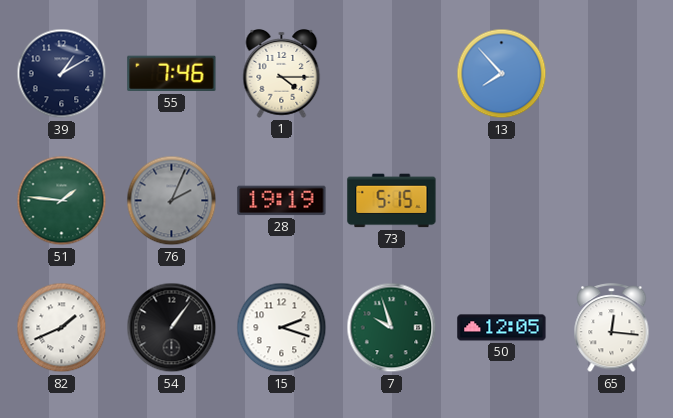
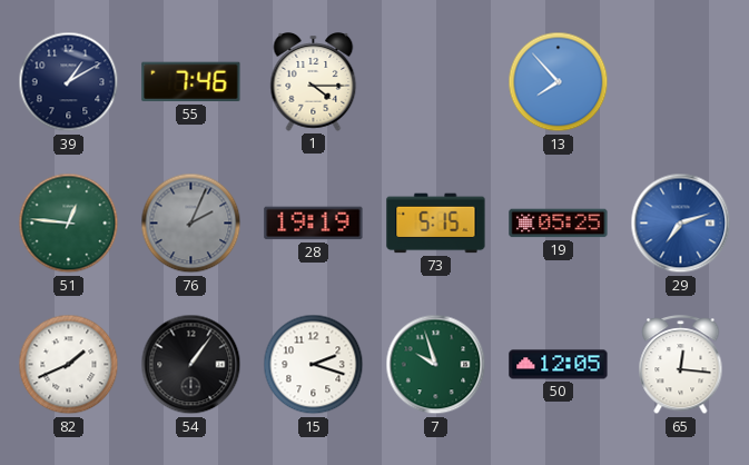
51: 1:46 -> 12:46 (69, 224)
19: none -> 05:25 (559, 224)
29: none -> 7:12 (681, 224)
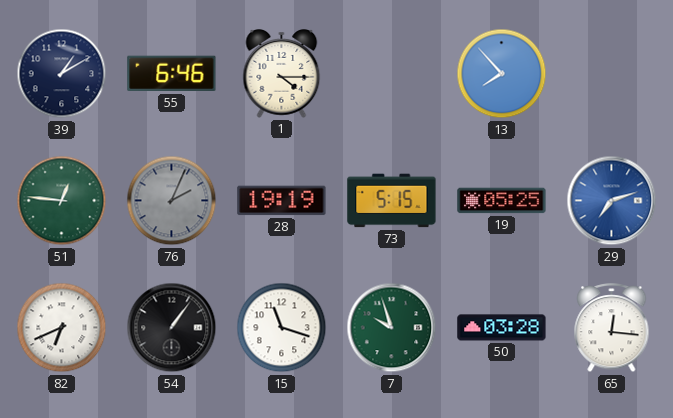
55: 7:46 -> 6:46 (172, 74)
82: 1:41 -> 6:41 (62, 328)
15: 2:18 -> 11:18 (282, 328)
50: 12:05 -> 03:28 (502, 328)
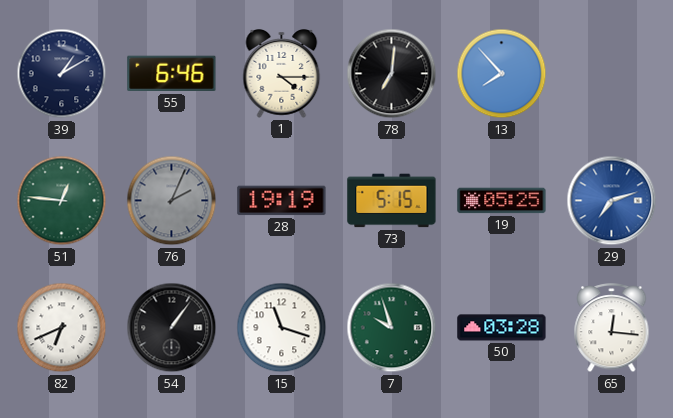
78: none -> 7:01 (392, 74)
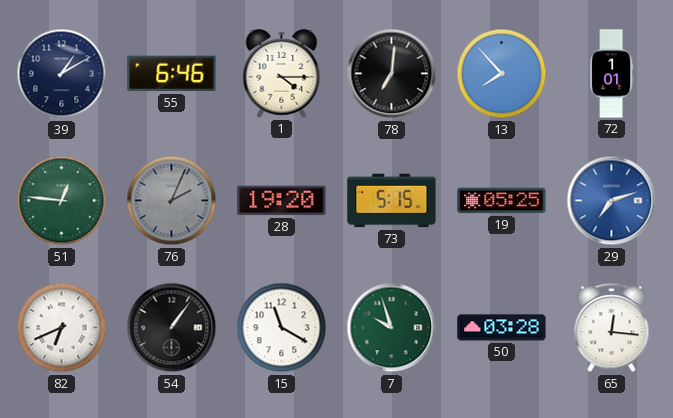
72: none -> 1:01 (612, 74)
28: 19:19 -> 19:20 (282, 201)
15: 11:18 -> 11:20 (282, 328)
